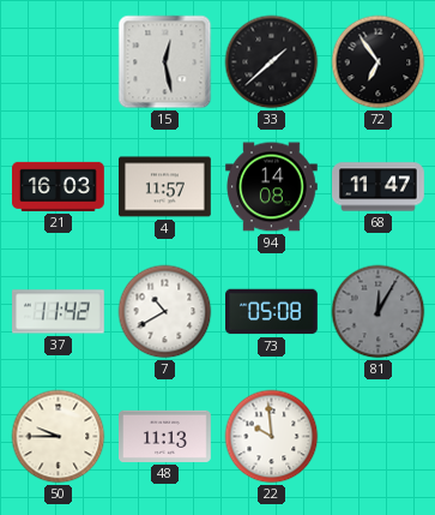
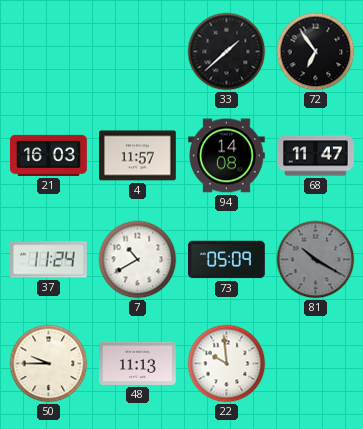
15: 12:28 -> none (165, 62)
37: 11:42 -> 11:24 (49, 260)
73: 05:08 -> 05:09 (227, 260)
81: 12:05 -> 10:20 (316, 260)
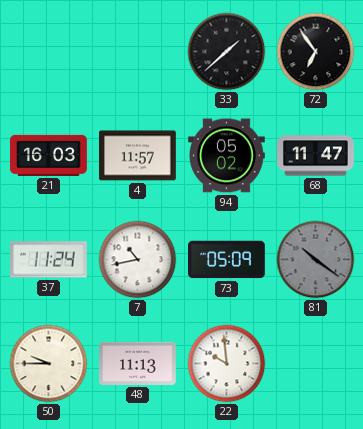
94: 14:08 -> 05:02 (227, 156)
7: 10:40 -> 10:43 (138, 260)
81: 10:20 -> 10:21 (316, 260)
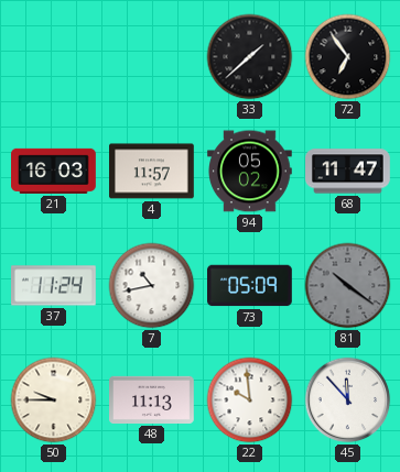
45: none -> 11:53 (348, 400)
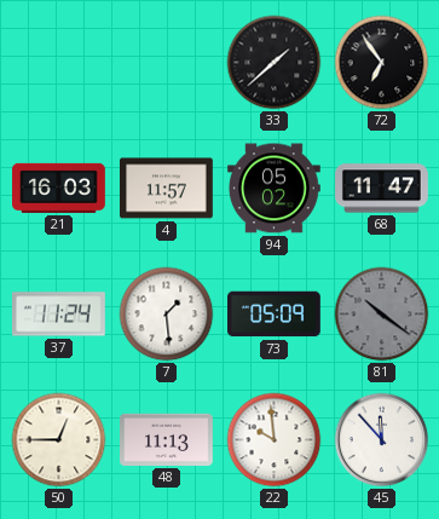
7: 10:43 -> 1:29 (167, 315)
50: 9:45 -> 12:45 (59, 440)
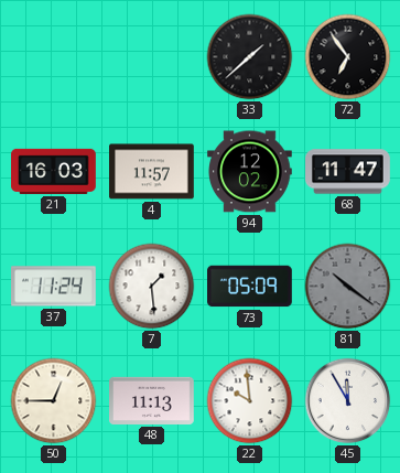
94: 05:02 -> 12:02 (250, 172)
45: 11:53 -> 11:55 (348, 401)
